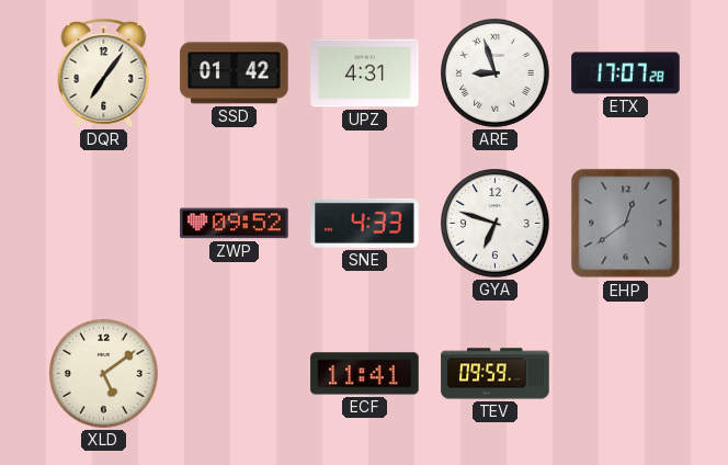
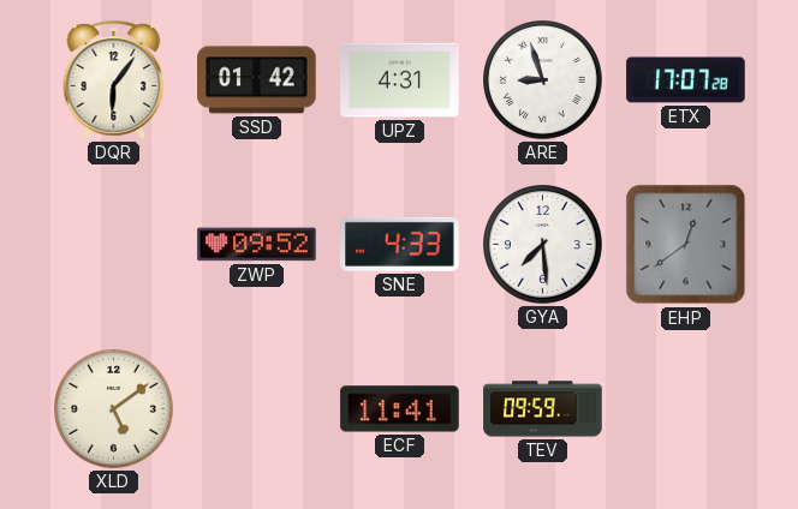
DQR: 7:06 -> 6:06 (114, 79)
GYA: 6:48 -> 7:29 (543, 245)
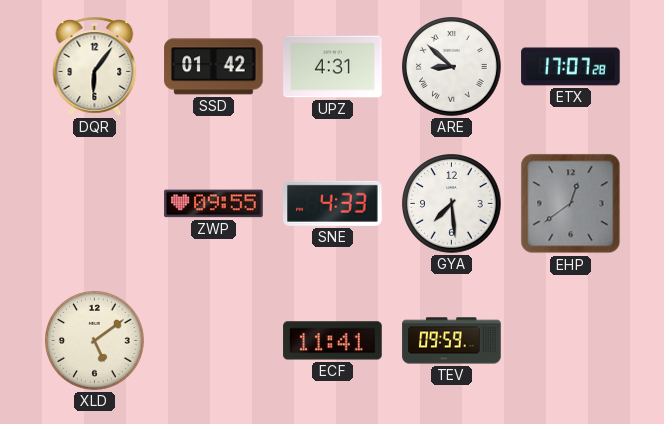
ARE: 8:57 -> 8:52 (452, 67)
ZWP: 09:52 -> 09:55 (214, 204)
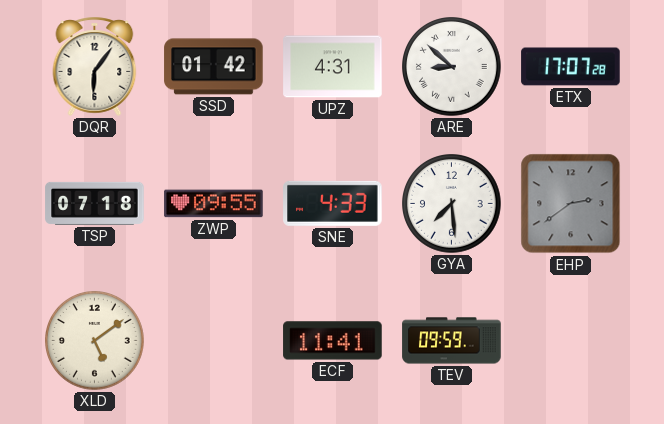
TSP: none -> 07:18 (95, 203)
EHP: 12:39 -> 2:39 (571, 204)
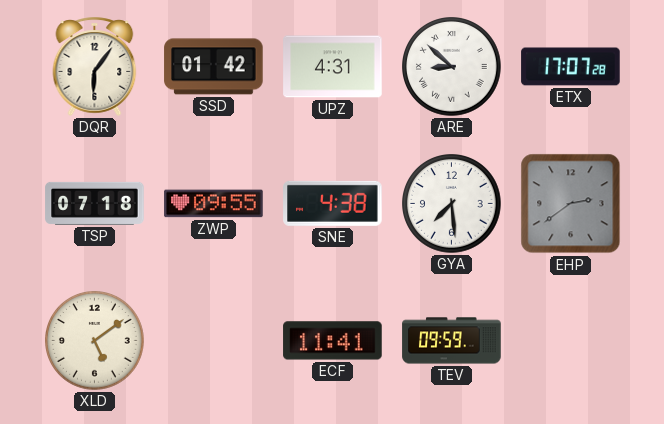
SNE: 4:33 -> 4:38 (333, 203)
